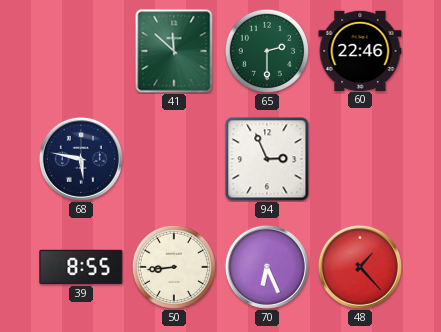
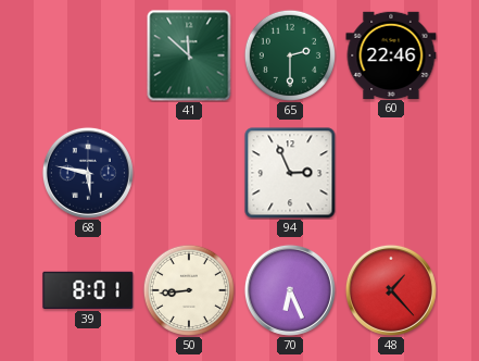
39: 8:55 -> 8:01 (88, 290)
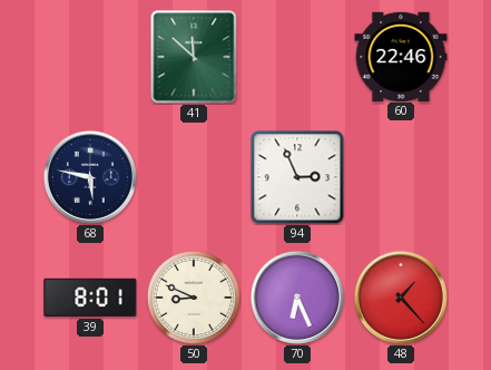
65: 2:30 -> none (290, 55)
50: 8:44 -> 8:49 (194, 298)
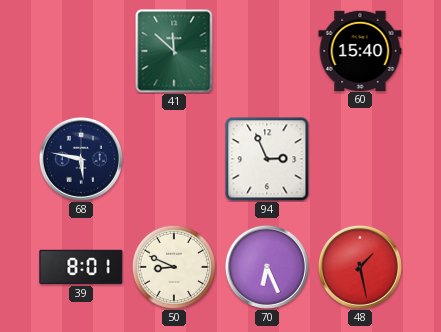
60: 22:46 -> 15:40 (360, 50)
48: 1:23 -> 1:28 (360, 267)
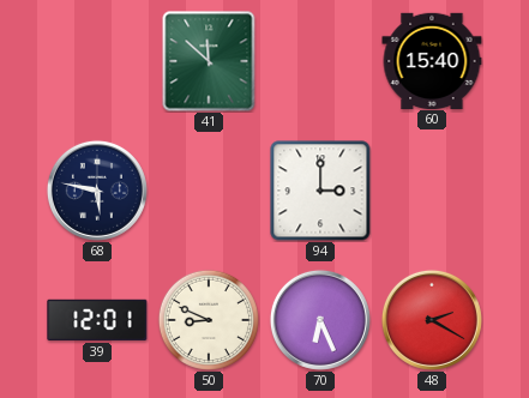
94: 2:56 -> 3:00 (320, 191)
39: 8:01 -> 12:01 (97, 320)
48: 1:28 -> 2:20 (432, 320)
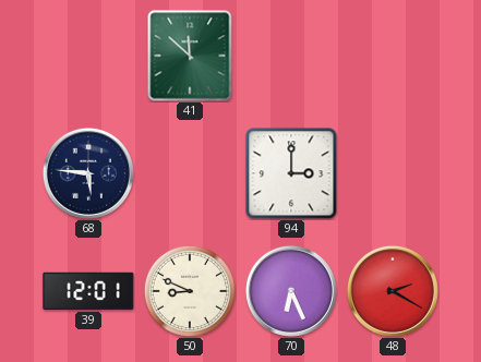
60: 15:40 -> none (432, 60)
68: 5:47 -> 5:46 (88, 173)
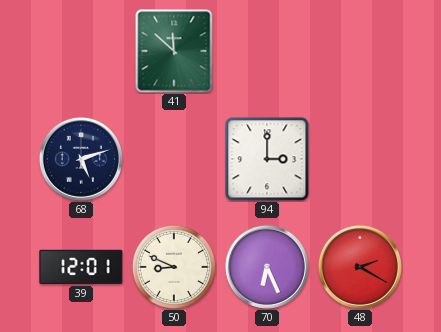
68: 5:46 -> 5:12 (81, 159)
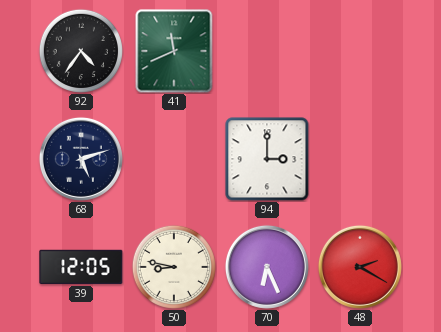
92: none -> 4:36 (81, 51)
41: 11:52 -> 11:41 (174, 51)
39: 12:01 -> 12:05 (81, 267)
50: 8:49 -> 8:47 (174, 267)
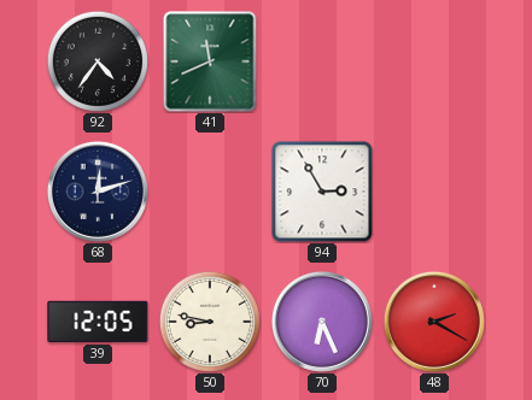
68: 5:12 -> 12:12 (98, 192)
94: 3:00 -> 2:55 (322, 192)
